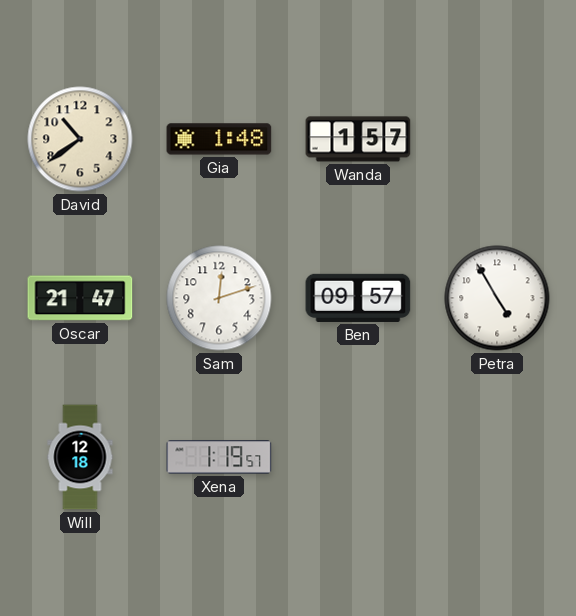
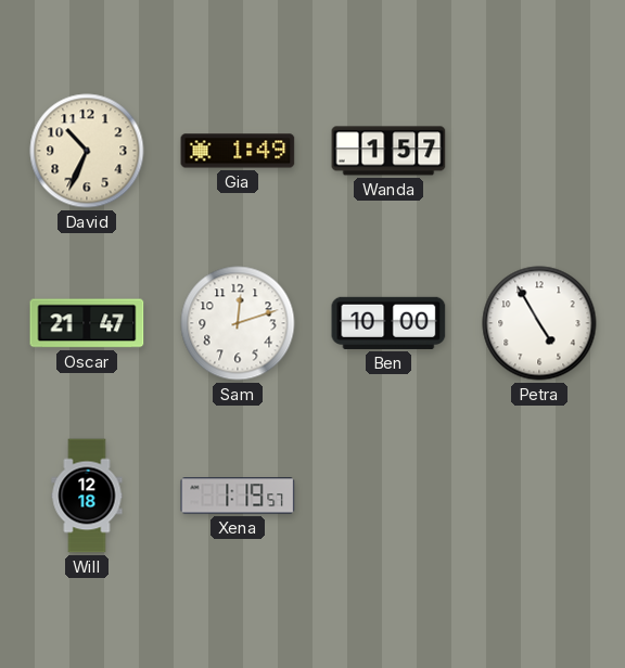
David: 10:39 -> 10:34 (87, 151)
Gia: 1:48 -> 1:49 (238, 151)
Ben: 09:57 -> 10:00 (388, 323)
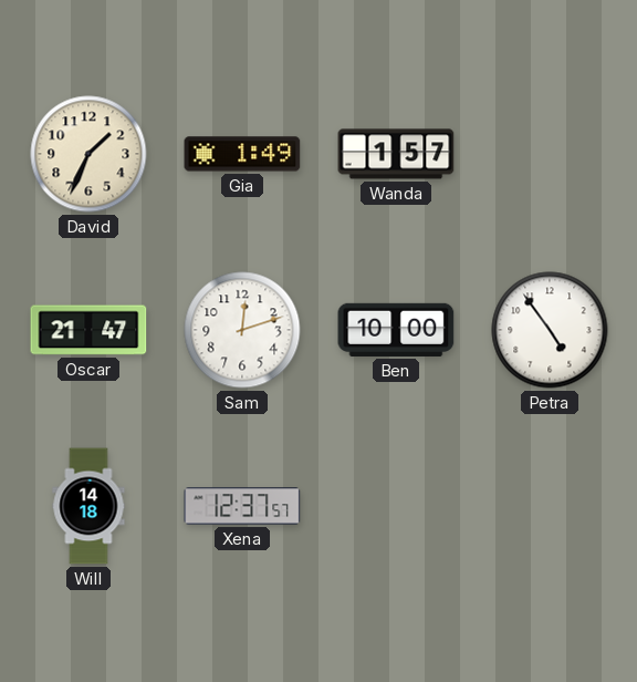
David: 10:34 -> 1:34 (88, 154)
Petra: 4:55 -> 4:54 (550, 330)
Will: 12:18 -> 14:18 (88, 506)
Xena: 1:19 -> 12:37 (242, 506)
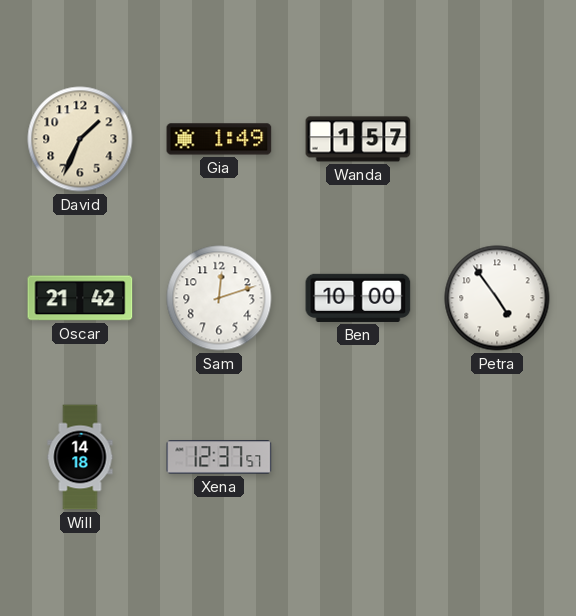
Oscar: 21:47 -> 21:42 (80, 298)
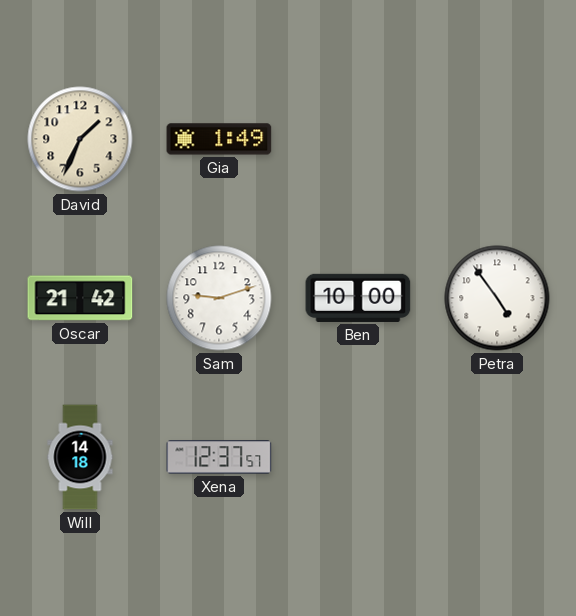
Wanda: 1:57 -> none (358, 139)
Sam: 12:12 -> 9:12 (219, 298)
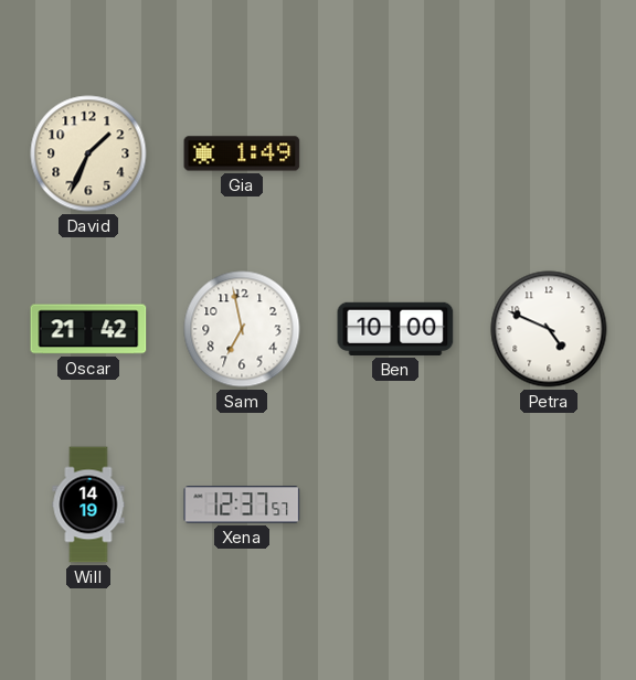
Sam: 9:12 -> 6:58 (242, 329)
Petra: 4:54 -> 4:49 (549, 329)
Will: 14:18 -> 14:19 (88, 504)
